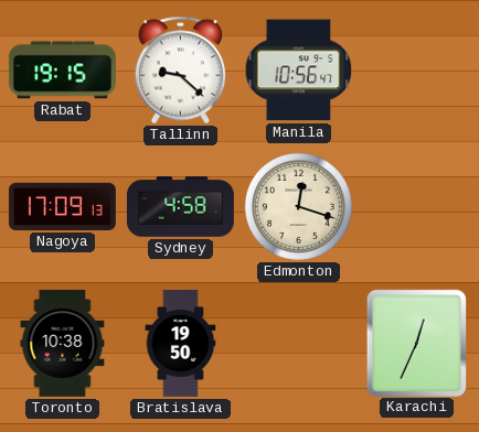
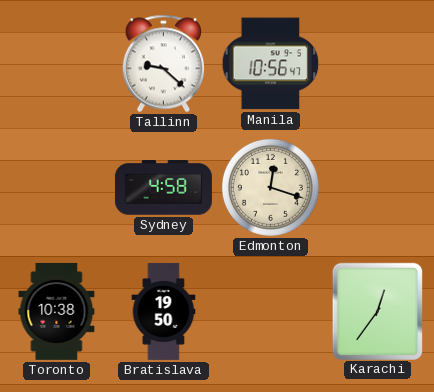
Rabat: 19:15 -> none (62, 71)
Nagoya: 17:09 -> none (62, 206)
Karachi: 12:34 -> 12:36 (377, 311)
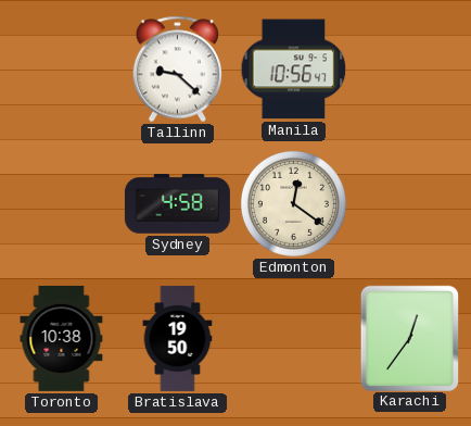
Edmonton: 12:18 -> 12:21 (293, 203)
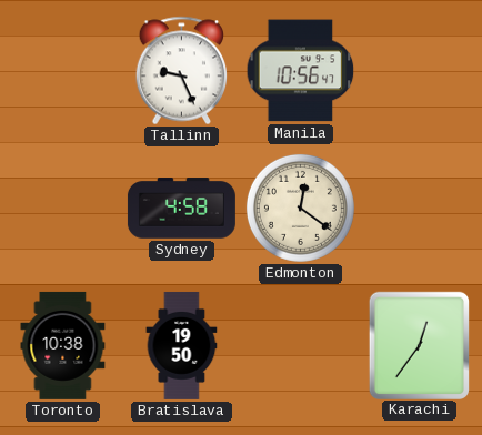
Tallinn: 9:22 -> 9:26 (182, 71)
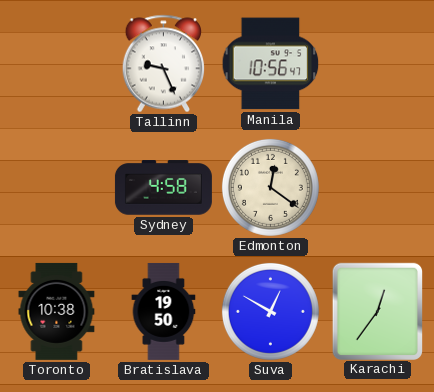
Suva: none -> 12:50 (270, 311)
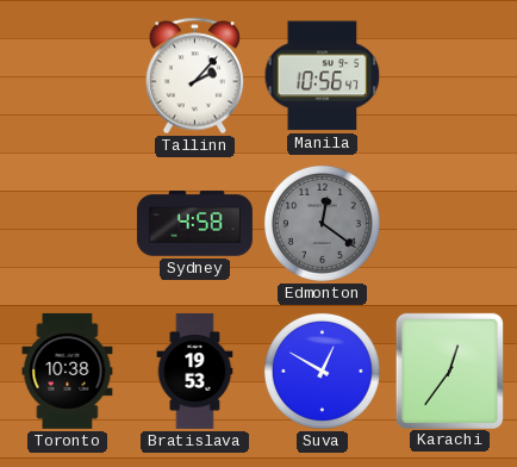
Tallinn: 9:26 -> 2:07 (195, 76)
Edmonton dial: cream -> grey (322, 223)
Bratislava: 19:50 -> 19:53 (195, 371)
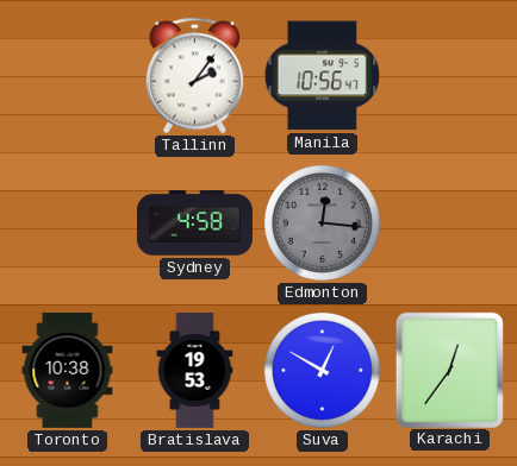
Tallinn: 2:07 -> 2:06 (195, 76)
Edmonton: 12:21 -> 12:16 (322, 222)
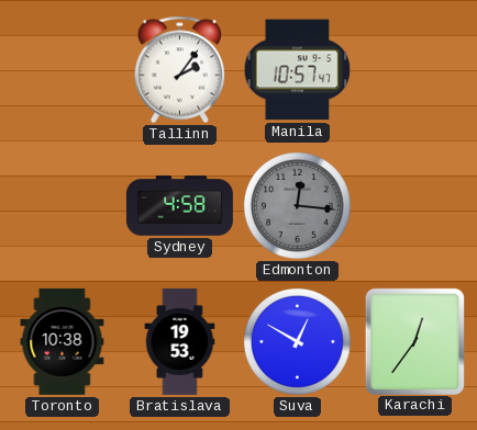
Manila: 10:56 -> 10:57 (298, 70)
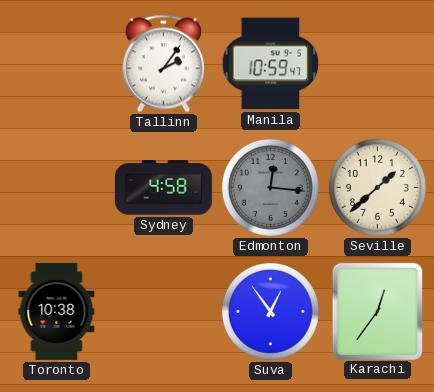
Manila: 10:57 -> 10:59 (271, 64)
Seville: none -> 1:38 (377, 187)
Bratislava: 19:53 -> none (180, 341)
Suva: 12:50 -> 12:54 (270, 311)
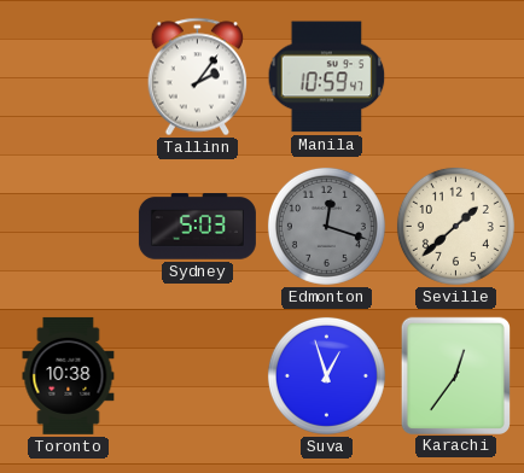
Sydney: 4:58 -> 5:03 (197, 227)
Edmonton: 12:16 -> 12:18 (326, 226)
Suva: 12:54 -> 12:57 (326, 375)
